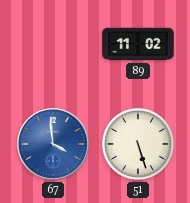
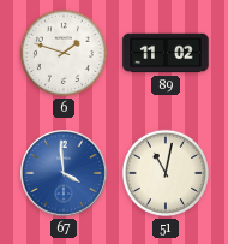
6: none -> 1:48 (64, 53)
51: 5:27 -> 11:02 (166, 173)
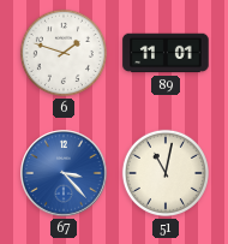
89: 11:02 -> 11:01 (166, 53)
67: 3:59 -> 3:23 (64, 173)
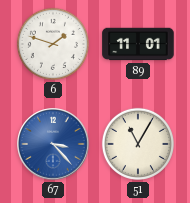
51: 11:02 -> 11:05 (138, 144)
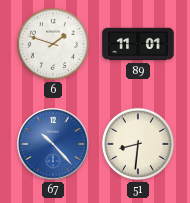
67: 3:23 -> 10:23 (53, 144)
51: 11:05 -> 8:31 (138, 144)
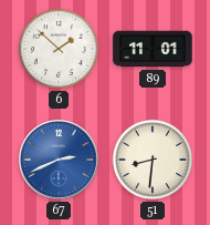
6: 1:48 -> 1:52 (59, 49)
67: 10:23 -> 2:41 (59, 160)
